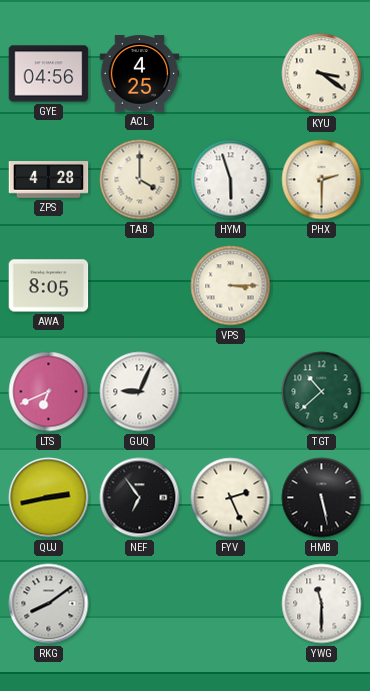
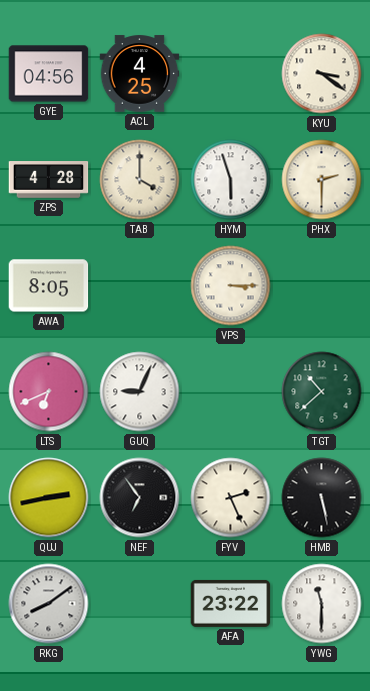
AFA: none -> 23:22 (231, 603)
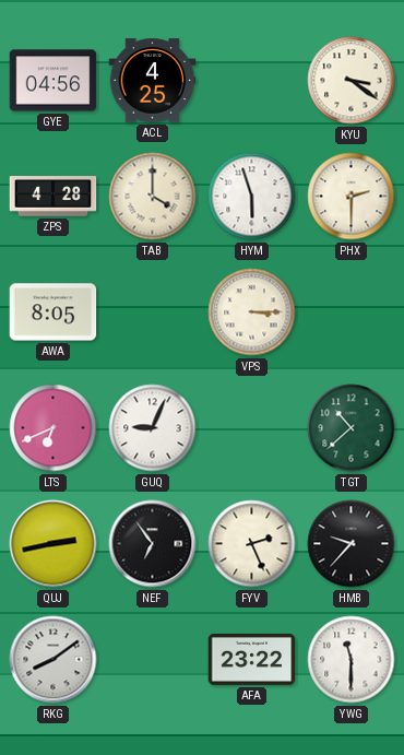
HMB: 5:28 -> 9:37 (352, 544)
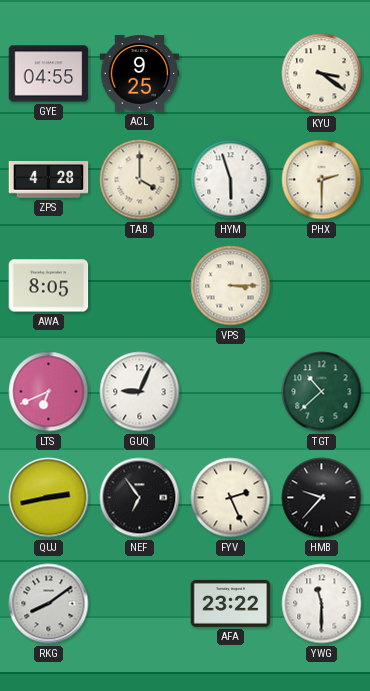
GYE: 04:56 -> 04:55 (49, 74)
ACL: 4:25 -> 9:25 (140, 74)
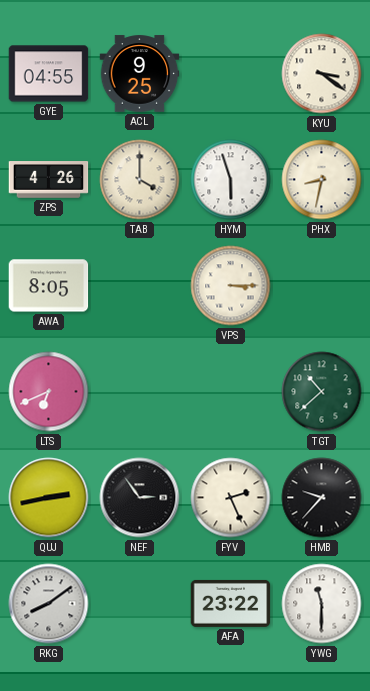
ZPS: 4:28 -> 4:26 (49, 180)
PHX: 2:30 -> 8:32 (322, 180)
GUQ: 9:04 -> none (140, 392)
NEF: 6:54 -> 2:54 (140, 498)
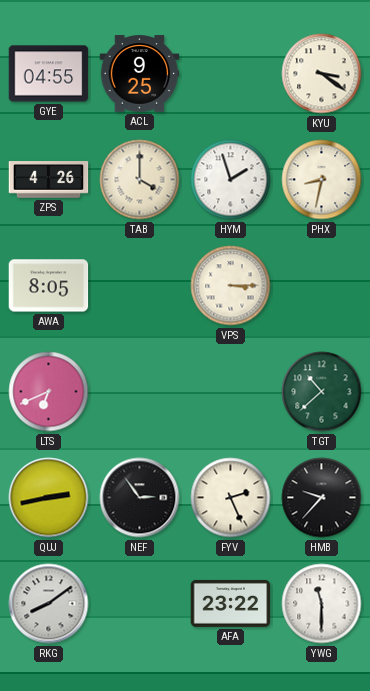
HYM: 5:57 -> 1:57 (231, 180)
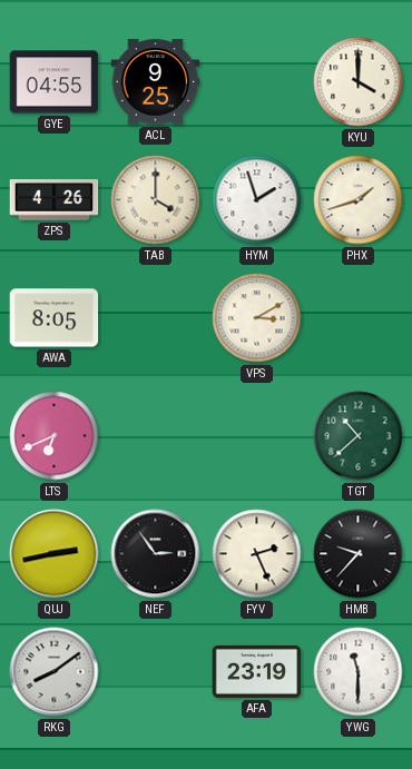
KYU: 3:21 -> 4:00 (359, 82)
PHX: 8:32 -> 1:42 (359, 200)
VPS: 3:15 -> 3:10 (257, 318)
AFA: 23:22 -> 23:19 (257, 671)
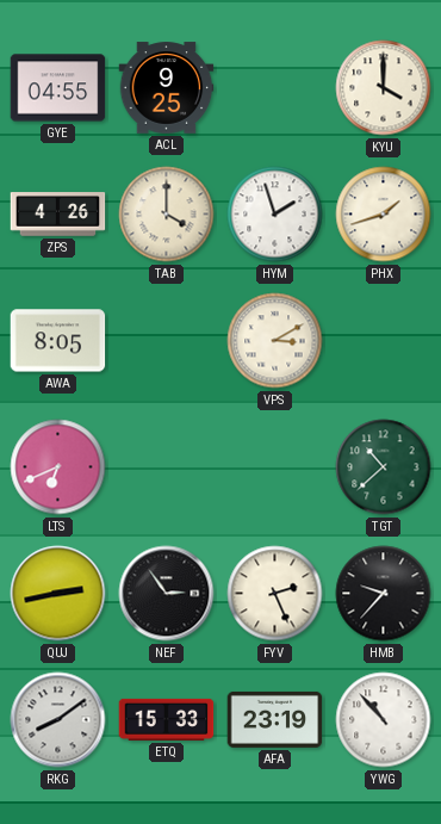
ETQ: none -> 15:33 (167, 719)
YWG: 11:30 -> 10:53 (384, 720)
